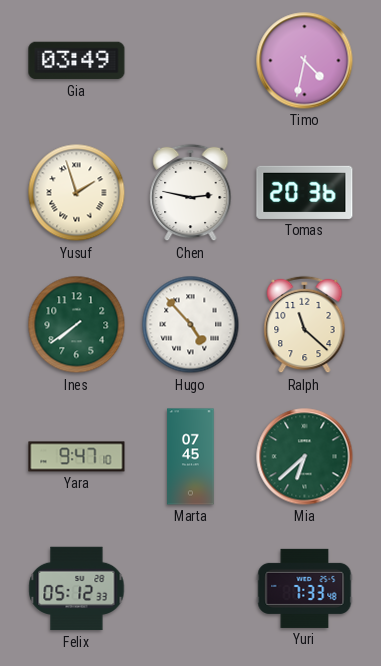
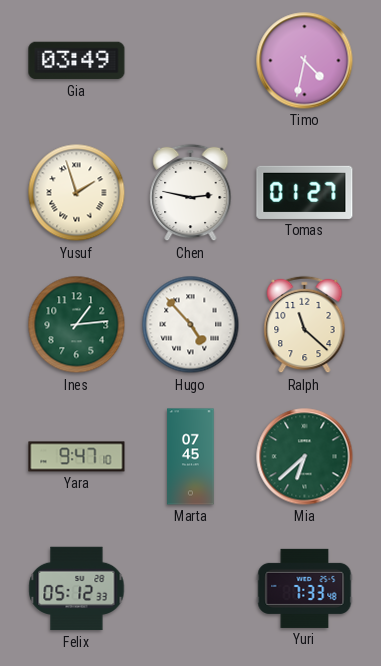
Tomas: 20:36 -> 01:27 (305, 192)
Ines: 7:39 -> 1:14 (77, 325)
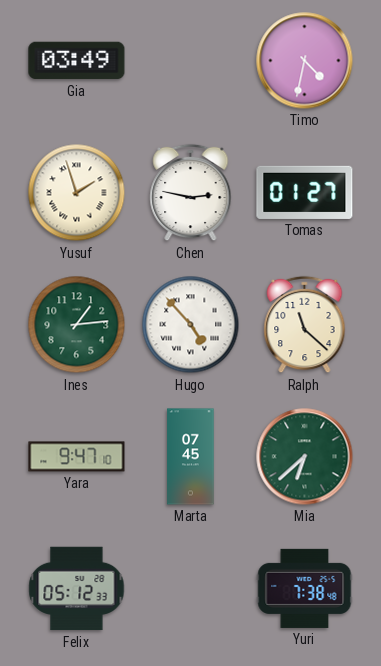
Yuri: 7:33 -> 7:38 (305, 588)
